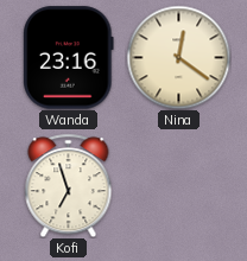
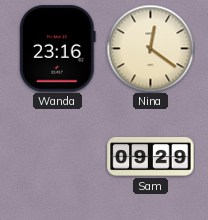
Kofi: 6:57 -> none (69, 185)
Sam: none -> 09:29 (151, 157)
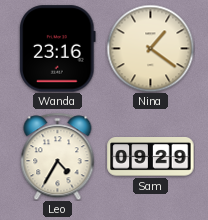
Nina: 12:21 -> 1:21 (150, 48)
Leo: none -> 4:35 (58, 156)
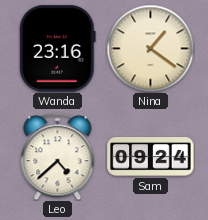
Leo: 4:35 -> 4:38 (58, 156)
Sam: 09:29 -> 09:24 (151, 157)
